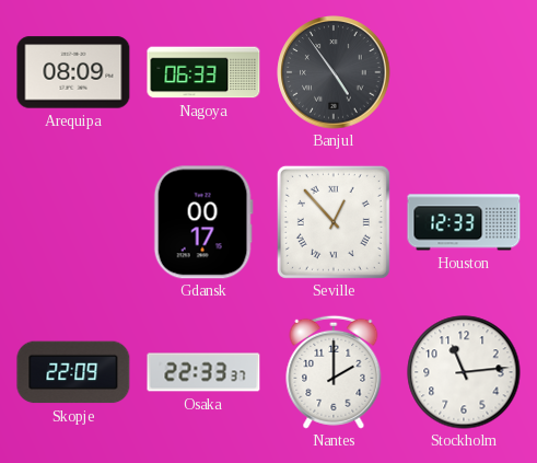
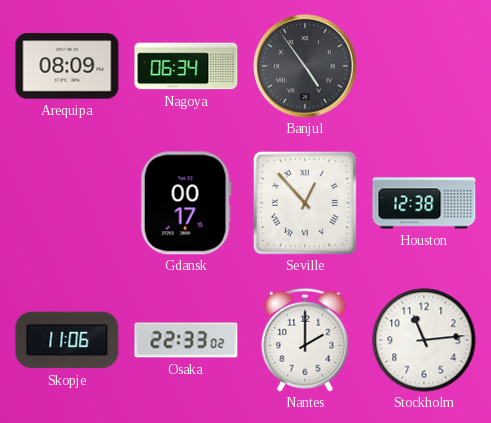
Nagoya: 06:33 -> 06:34 (186, 66)
Houston: 12:33 -> 12:38 (424, 203)
Skopje: 22:09 -> 11:06 (67, 340)
Osaka: 22:33:37 -> 22:33:02 (186, 340)
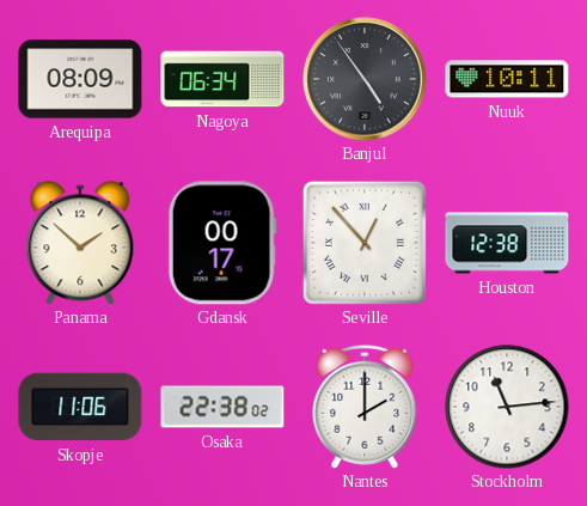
Nuuk: none -> 10:11 (507, 79)
Panama: none -> 1:52 (80, 243)
Osaka: 22:33 -> 22:38 (222, 407)
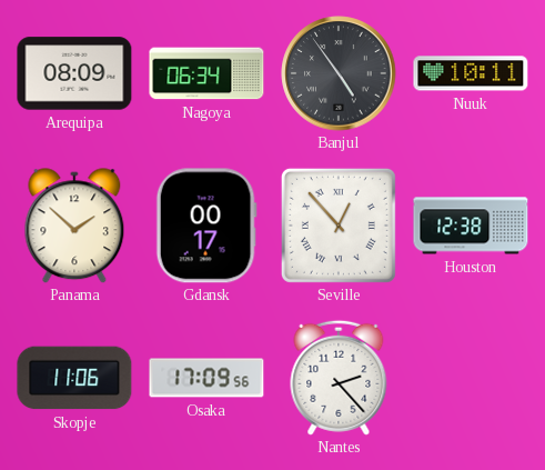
Osaka: 22:38 -> 17:09 (206, 378)
Nantes: 2:00 -> 2:23 (339, 378)
Stockholm: 11:14 -> none (507, 407)
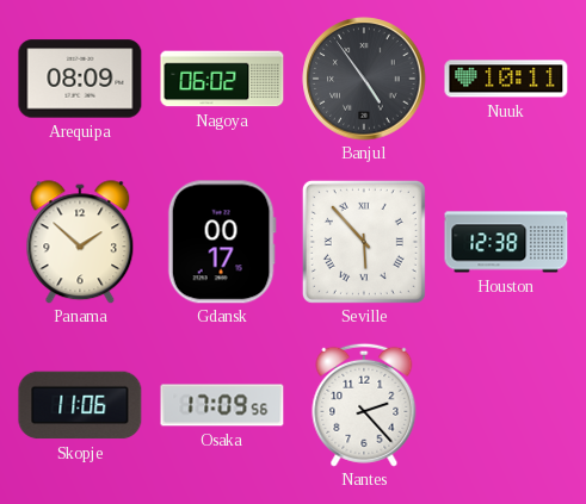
Nagoya: 06:34 -> 06:02 (222, 79)
Seville: 12:53 -> 5:53 (364, 242)
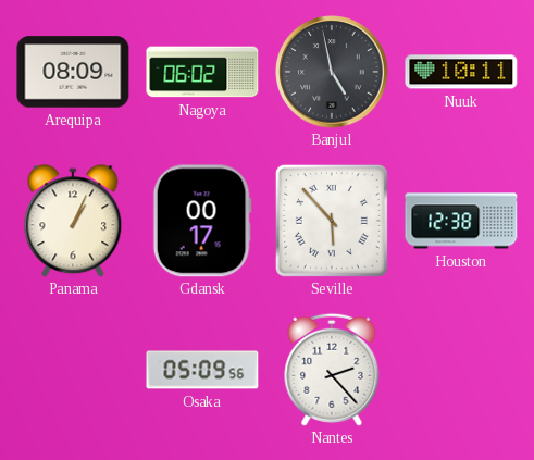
Banjul: 4:54 -> 4:58 (332, 72)
Panama: 1:52 -> 1:04 (73, 221)
Skopje: 11:06 -> none (80, 405)
Osaka: 17:09 -> 05:09 (202, 370)
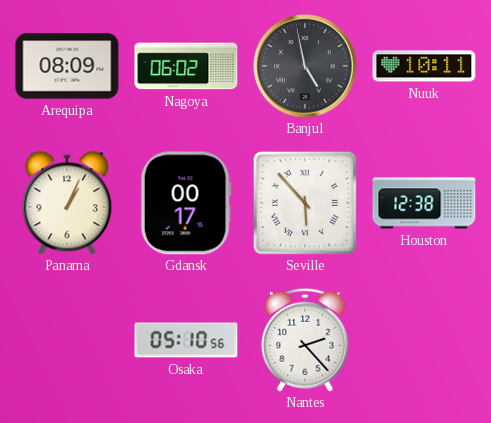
Osaka: 05:09 -> 05:10 (186, 340)
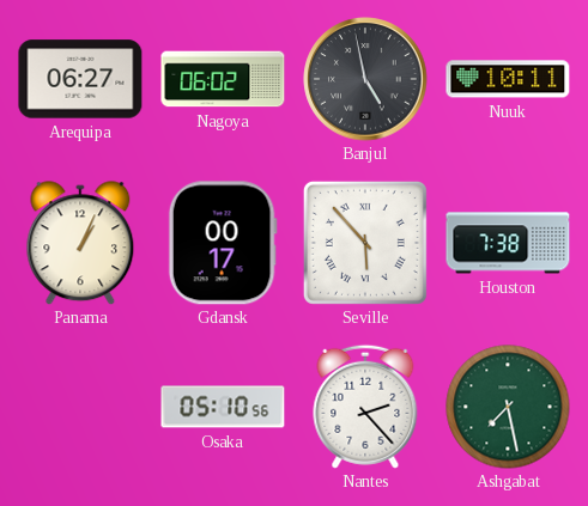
Arequipa: 08:09 -> 06:27 (80, 79)
Houston: 12:38 -> 7:38 (508, 243)
Ashgabat: none -> 7:28 (508, 407)
